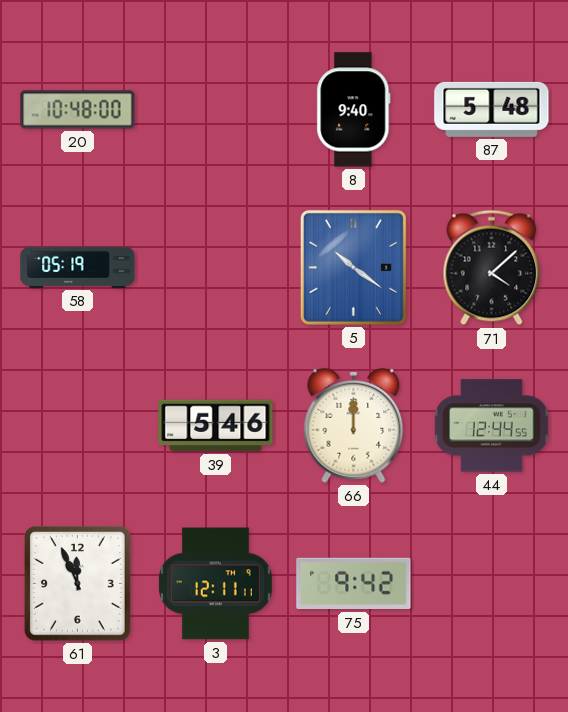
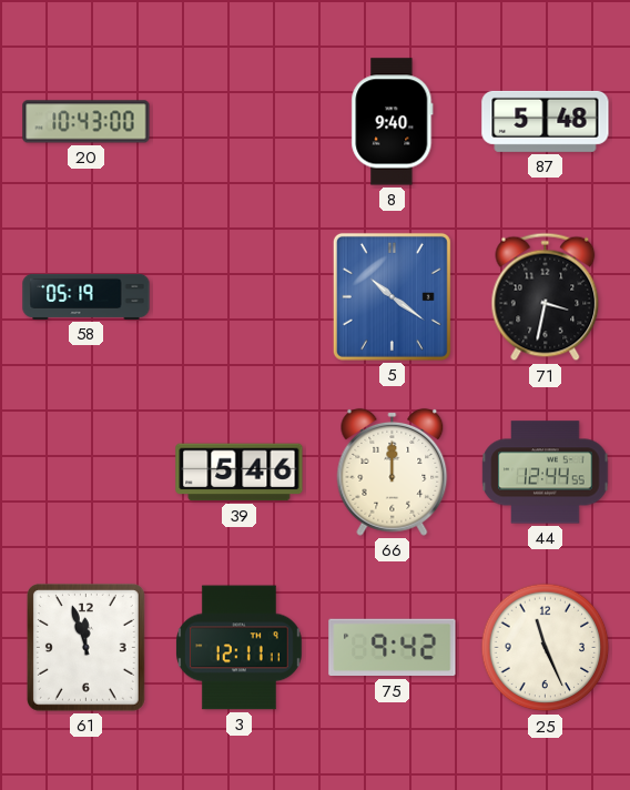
20: 10:48 -> 10:43 (87, 122)
71: 4:08 -> 3:32 (546, 297)
61: 11:56 -> 11:57 (85, 648)
25: none -> 11:26 (546, 648)
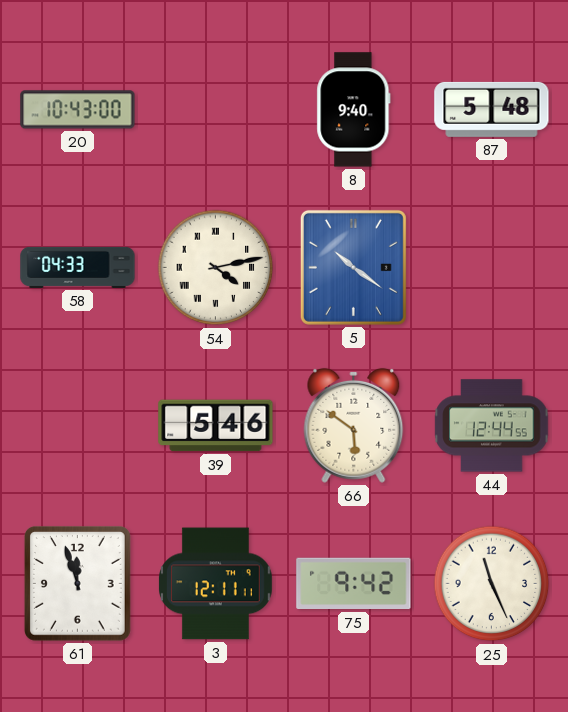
58: 05:19 -> 04:33 (78, 267)
54: none -> 4:13 (216, 268)
71: 3:32 -> none (546, 297)
66: 12:00 -> 5:51 (354, 425)
